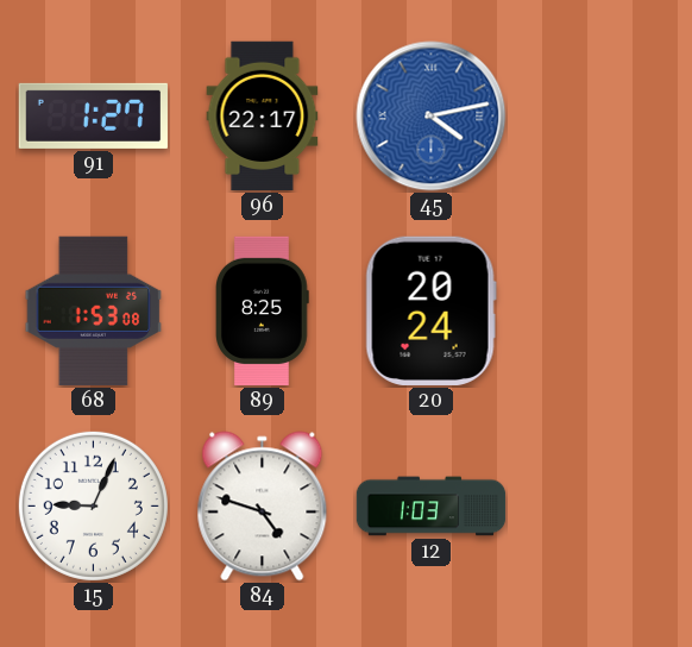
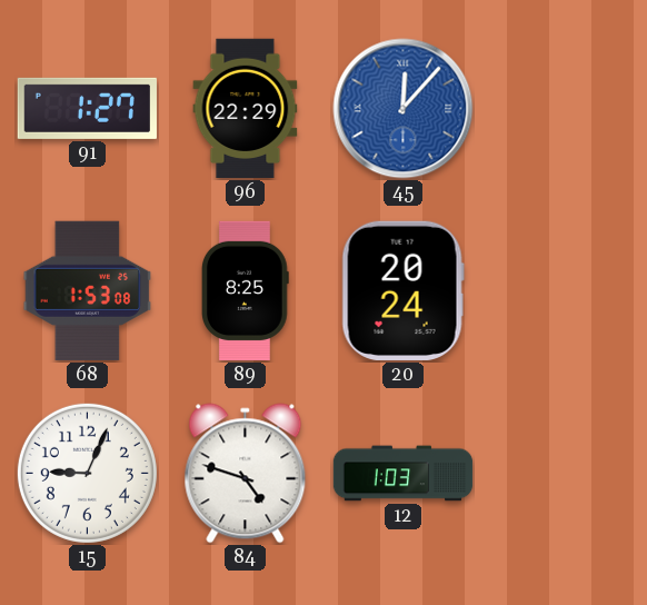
96: 22:17 -> 22:29 (246, 109)
45: 4:13 -> 12:07 (404, 109)
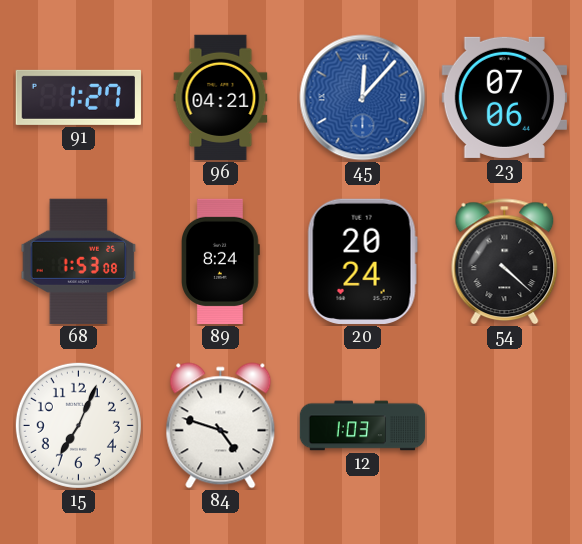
96: 22:29 -> 04:21 (221, 98)
23: none -> 07:06 (504, 97)
89: 8:25 -> 8:24 (221, 262)
54: none -> 4:22 (505, 262)
15: 9:04 -> 7:04 (78, 425)
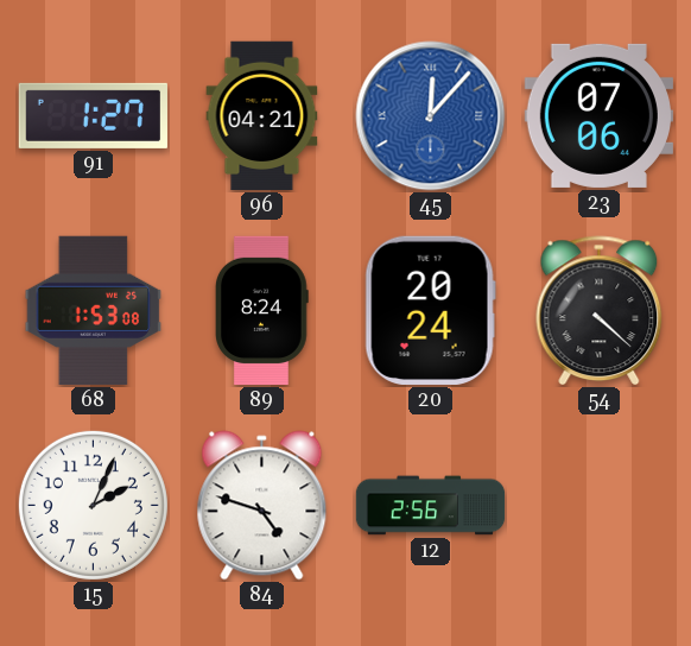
15: 7:04 -> 2:04 (93, 505)
12: 1:03 -> 2:56 (431, 506)
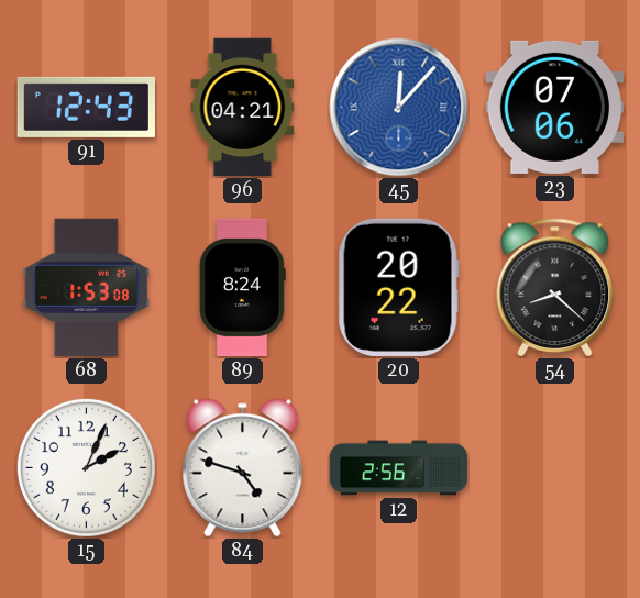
91: 1:27 -> 12:43 (86, 107)
20: 20:24 -> 20:22 (398, 287)
54: 4:22 -> 8:22 (555, 288)
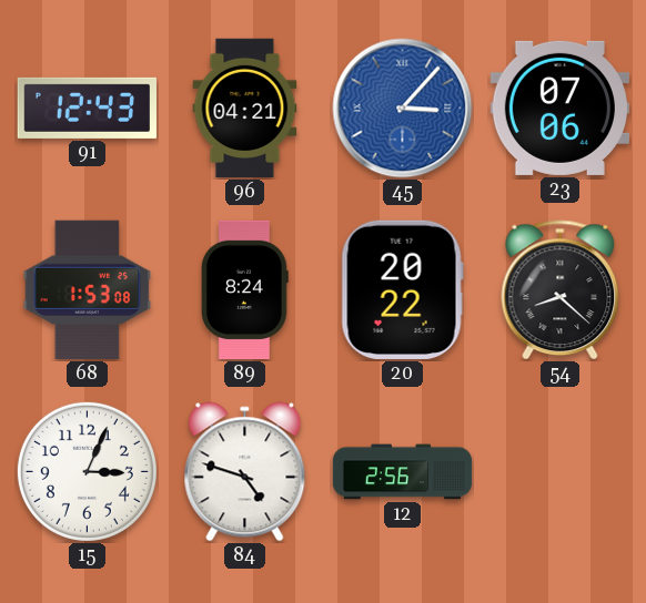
45: 12:07 -> 3:07 (403, 109)
15: 2:04 -> 3:04 (87, 471)
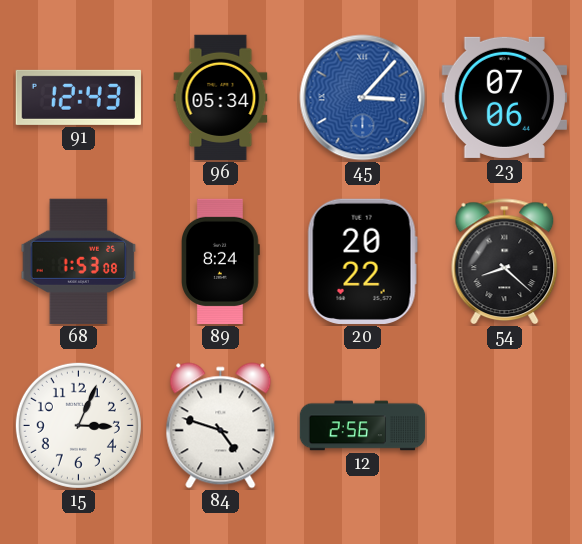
96: 04:21 -> 05:34 (221, 98)
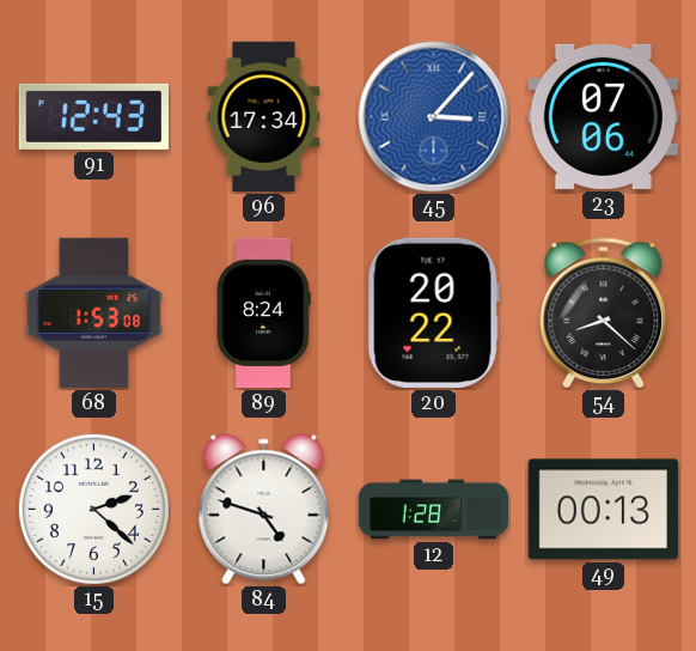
96: 05:34 -> 17:34 (264, 117)
15: 3:04 -> 2:22 (93, 509)
12: 2:56 -> 1:28 (434, 510)
49: none -> 00:13 (603, 510)
